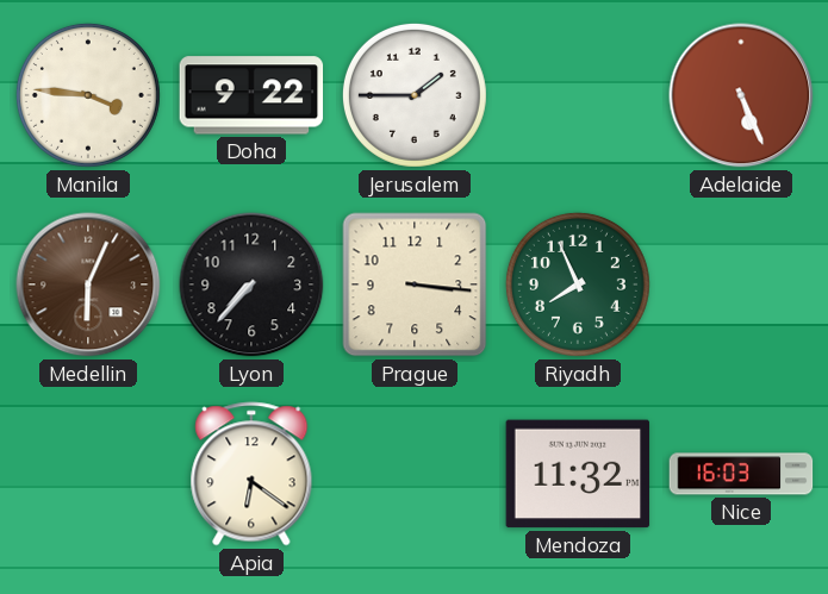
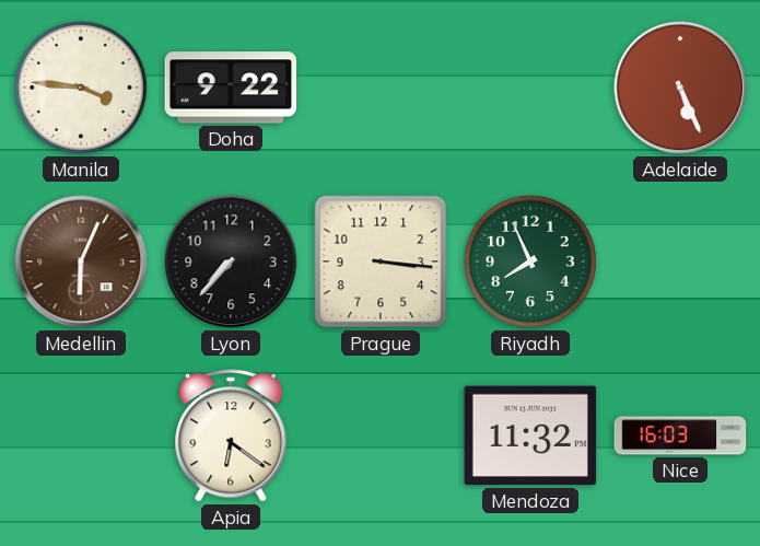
Jerusalem: 1:45 -> none (415, 95)
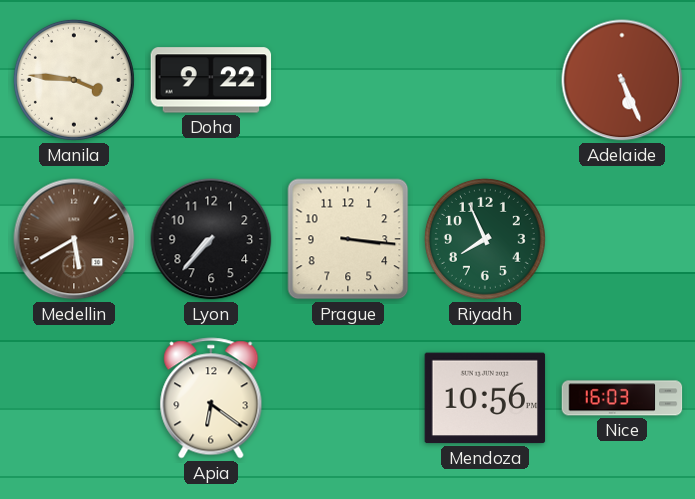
Medellin: 6:04 -> 5:40 (74, 239)
Mendoza: 11:32 -> 10:56 (485, 398)
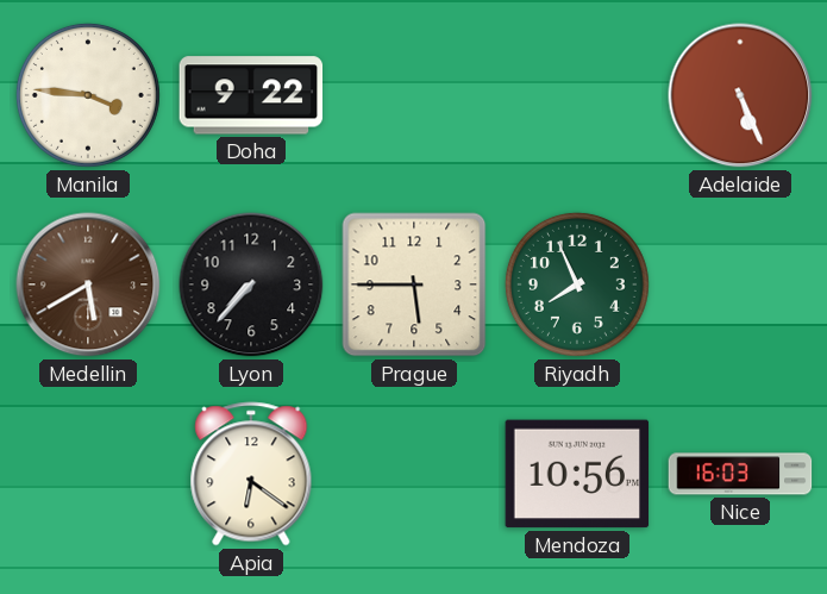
Prague: 3:16 -> 5:45 (414, 285)
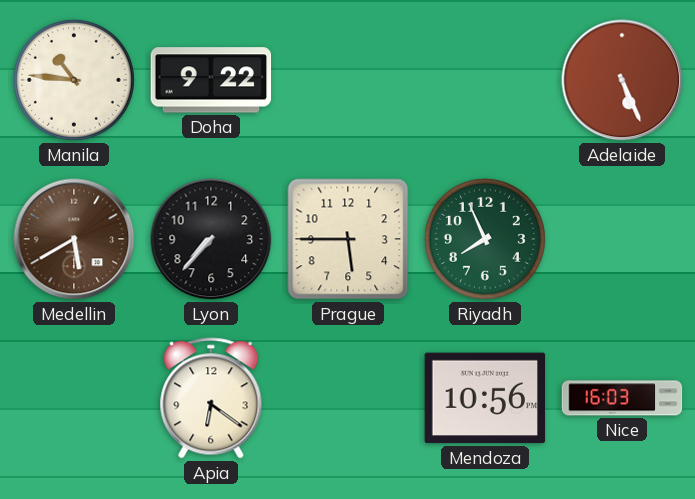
Manila: 3:46 -> 10:46 (74, 80)
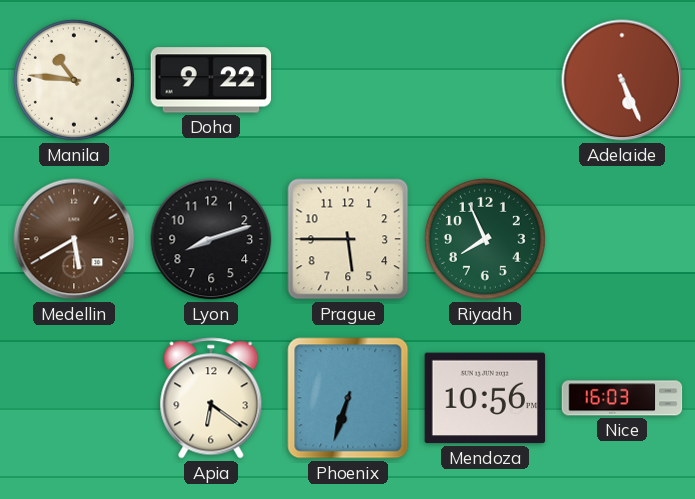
Lyon: 7:37 -> 8:12 (211, 239)
Phoenix: none -> 6:33 (348, 398)
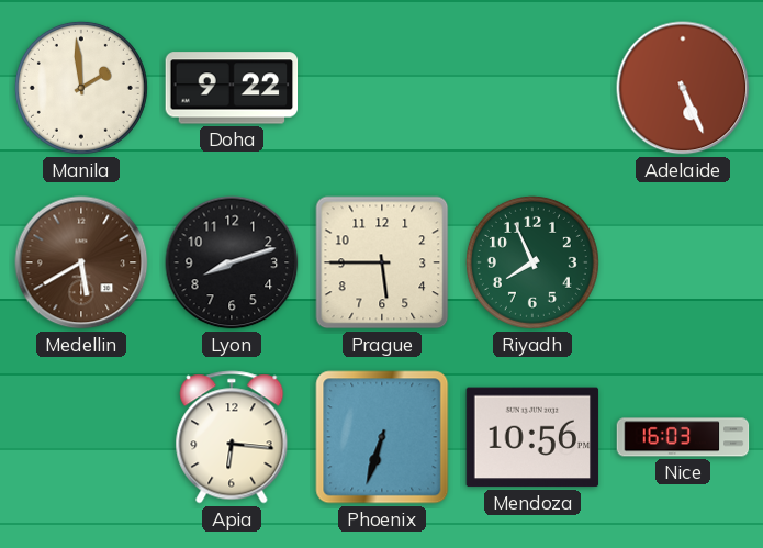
Manila: 10:46 -> 1:59 (81, 88)
Apia: 6:21 -> 6:16 (232, 437)
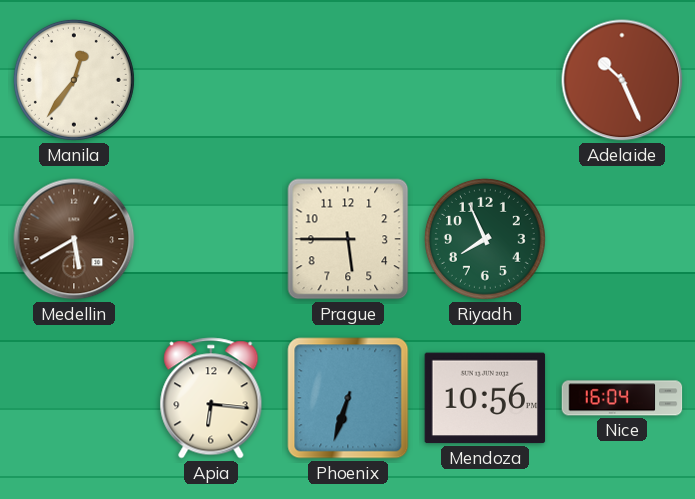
Manila: 1:59 -> 12:36 (74, 80)
Doha: 9:22 -> none (232, 88)
Adelaide: 5:26 -> 10:26 (622, 80)
Lyon: 8:12 -> none (232, 262)
Nice: 16:03 -> 16:04 (622, 398)
